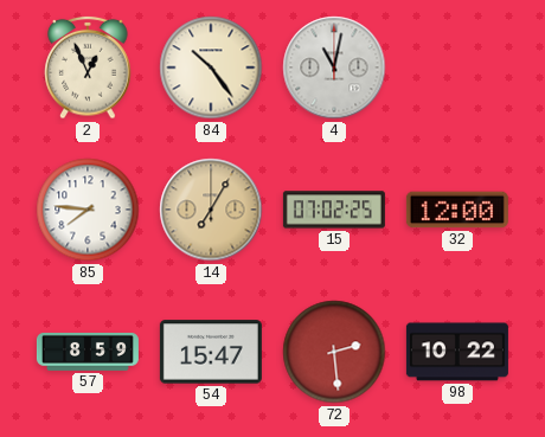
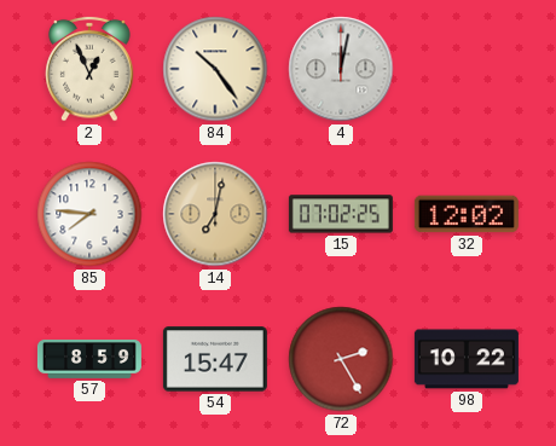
4: 11:02 -> 12:02 (341, 69)
14: 7:05 -> 7:02 (215, 214)
32: 12:00 -> 12:02 (467, 214)
72: 2:29 -> 2:25 (341, 359)
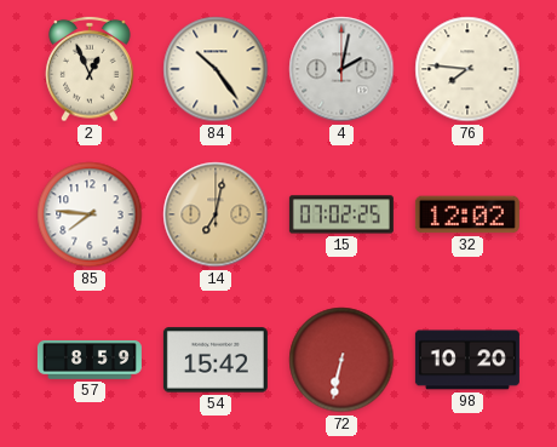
4: 12:02 -> 2:02 (341, 69)
76: none -> 7:46 (467, 69)
54: 15:47 -> 15:42 (216, 360)
72: 2:25 -> 6:32 (341, 360)
98: 10:22 -> 10:20 (467, 360)
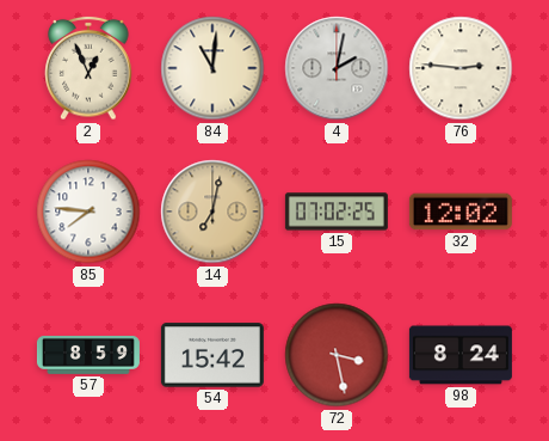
84: 10:24 -> 11:01 (212, 68)
76: 7:46 -> 2:46 (461, 68)
72: 6:32 -> 3:28 (337, 355)
98: 10:20 -> 8:24 (461, 355)
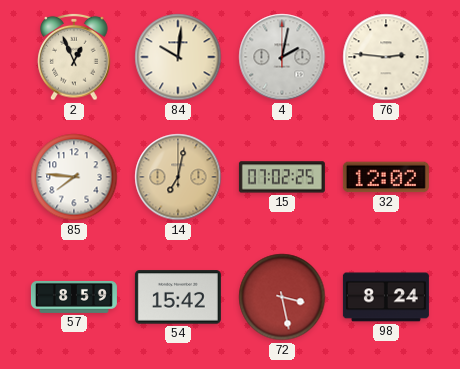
84: 11:01 -> 10:01 (178, 57)
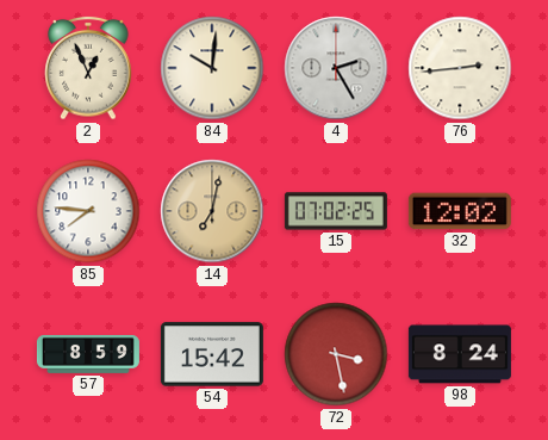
4: 2:02 -> 2:25 (336, 68)
76: 2:46 -> 2:44 (460, 68)
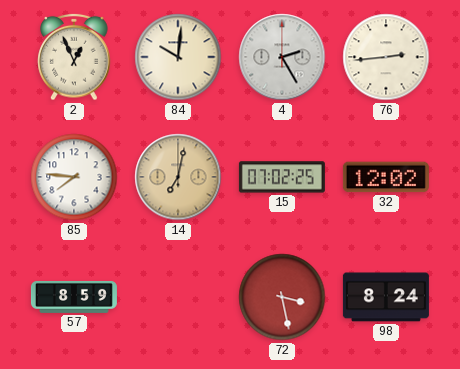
54: 15:42 -> none (212, 354)
